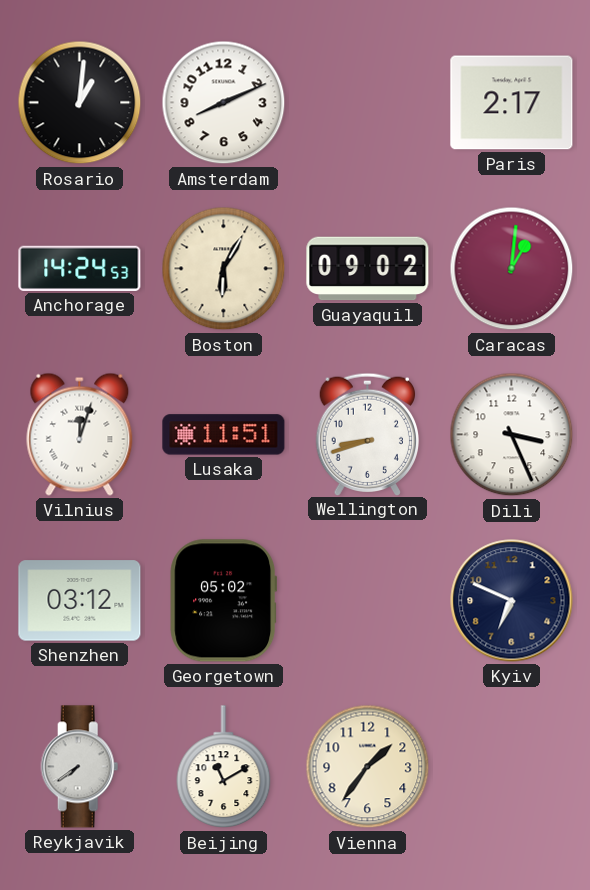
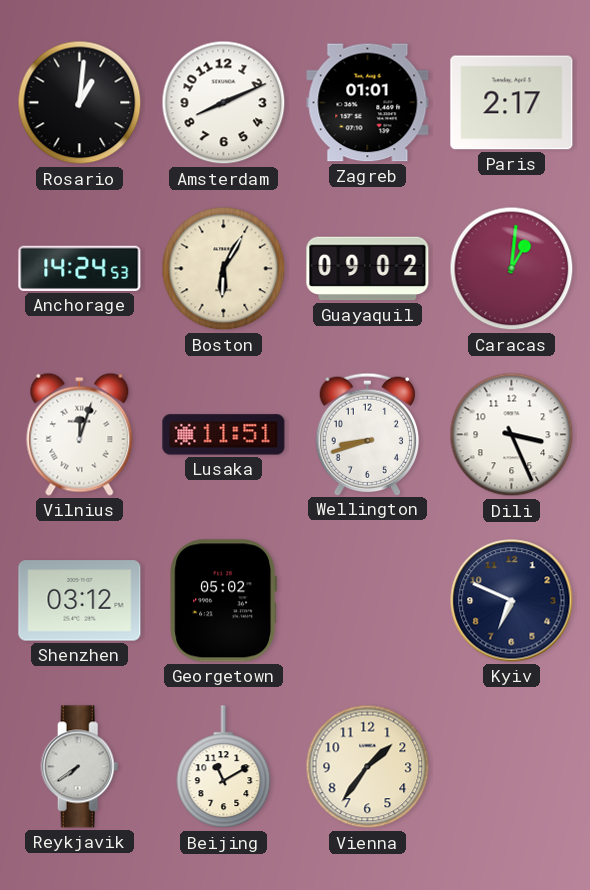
Zagreb: none -> 01:01 (368, 103)
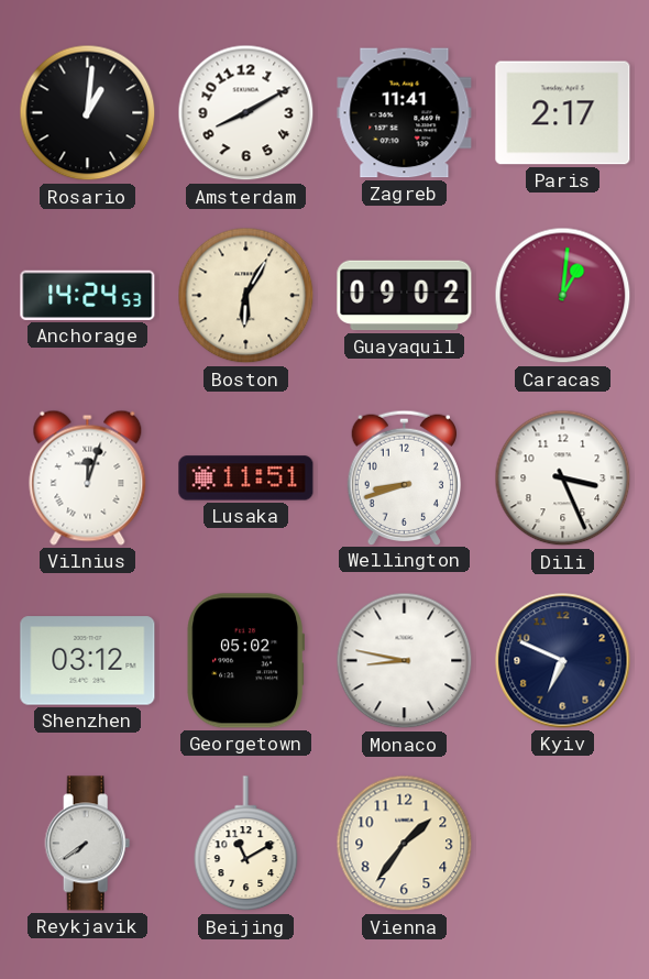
Amsterdam: 8:11 -> 8:10 (246, 113)
Zagreb: 01:01 -> 11:41 (405, 113)
Monaco: none -> 8:47 (405, 661)
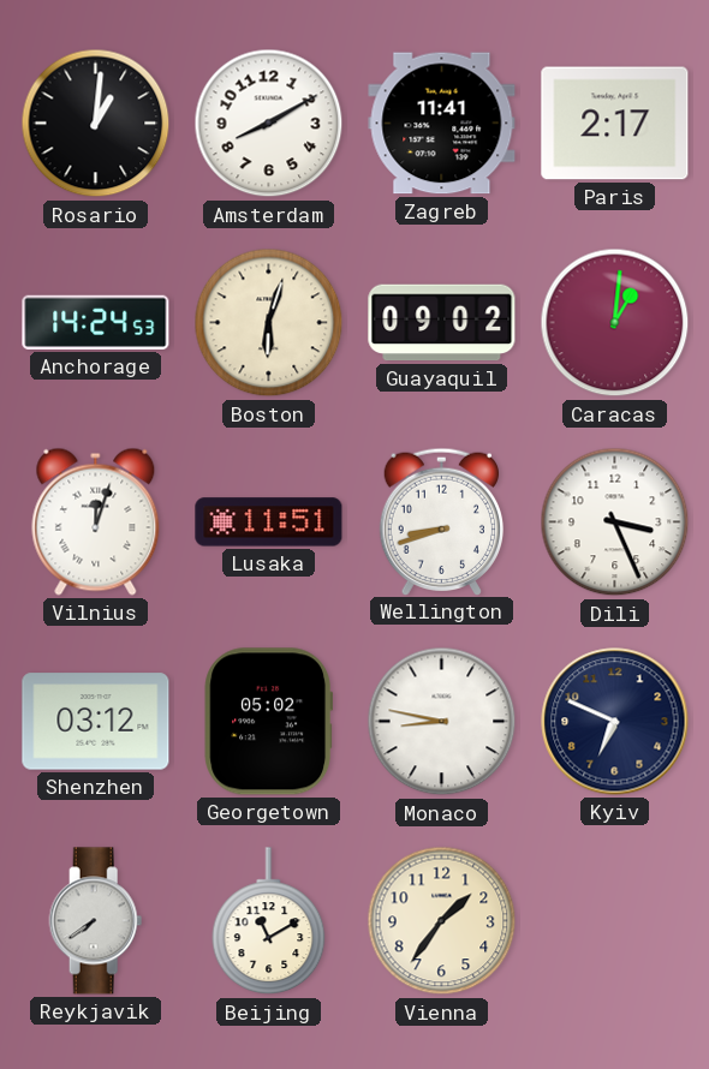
Boston: 6:05 -> 6:03 (269, 323)
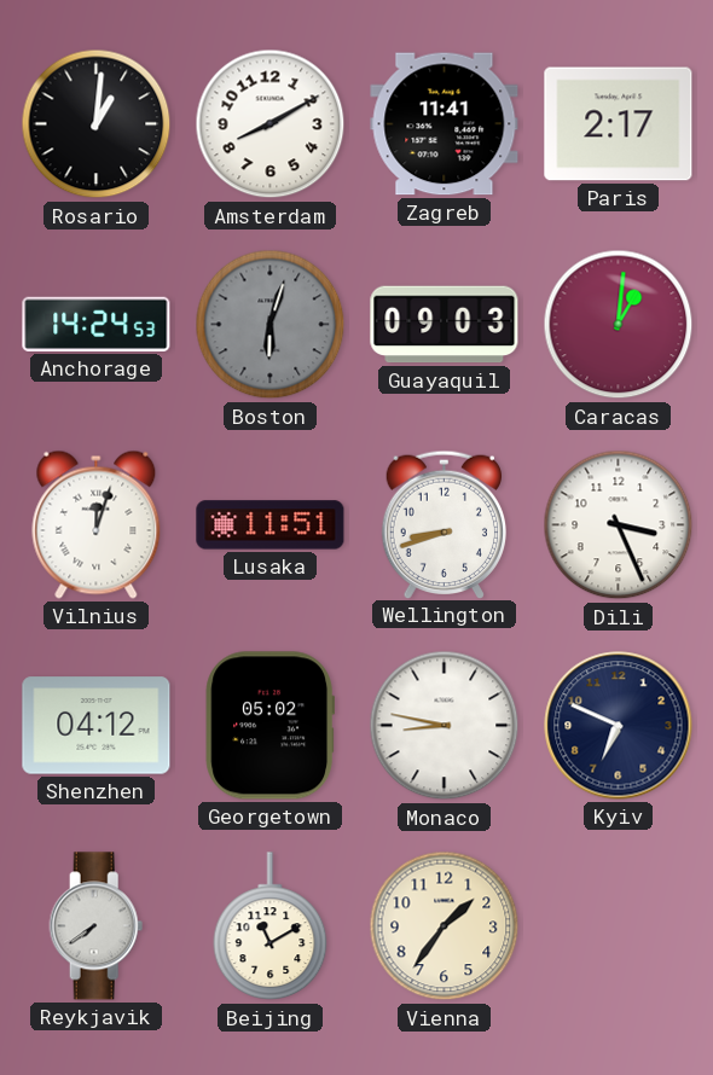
Boston dial: cream -> grey (271, 325)
Guayaquil: 09:02 -> 09:03 (445, 325)
Shenzhen: 03:12 -> 04:12 (97, 726)
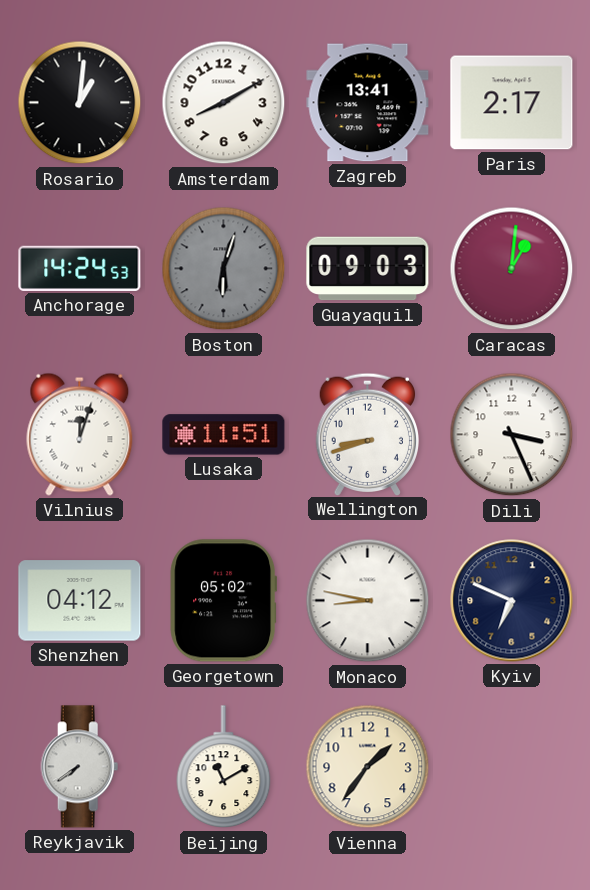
Zagreb: 11:41 -> 13:41 (368, 103)
